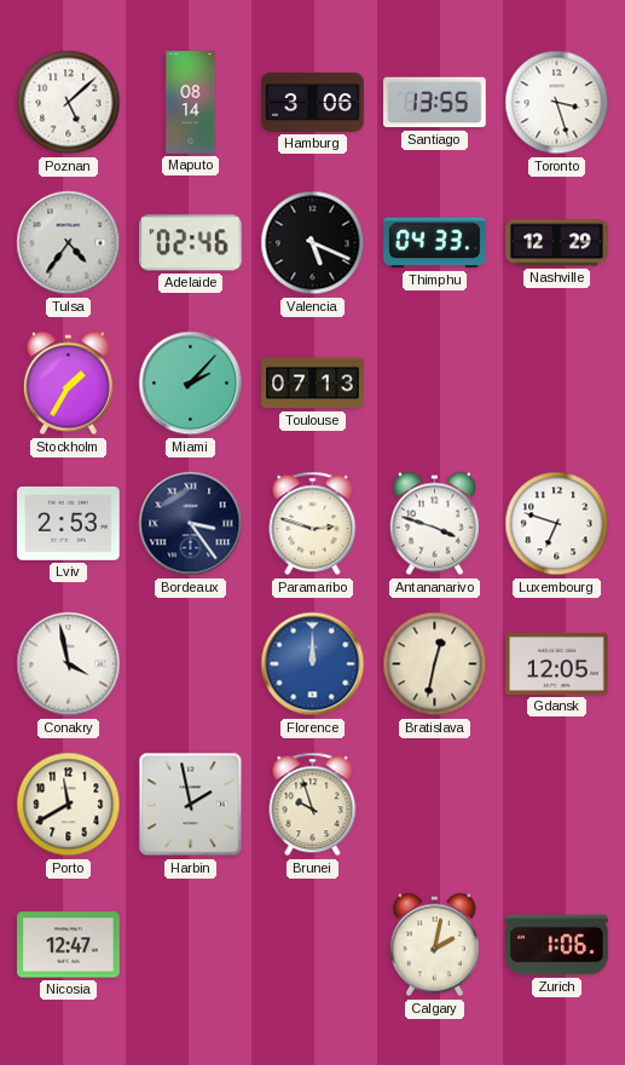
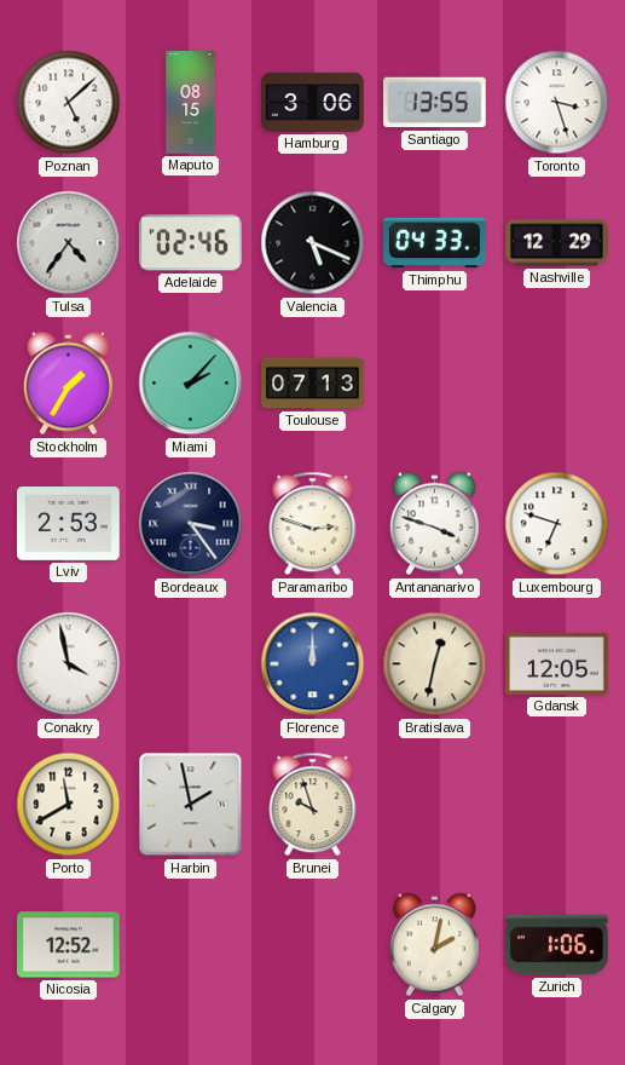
Maputo: 08:14 -> 08:15 (191, 103)
Nicosia: 12:47 -> 12:52 (69, 945)
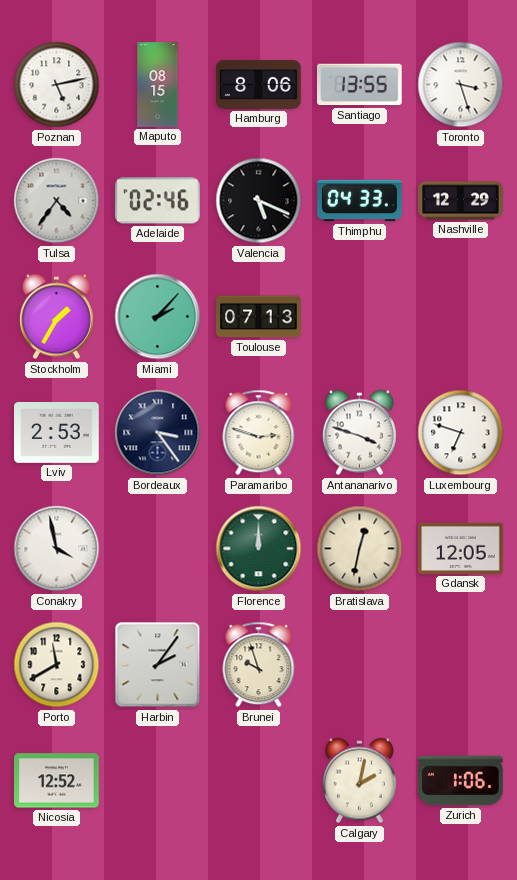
Poznan: 5:08 -> 5:13 (57, 85)
Hamburg: 3:06 -> 8:06 (259, 84)
Florence dial: blue -> green (259, 549)
Harbin: 1:58 -> 2:06 (158, 665)
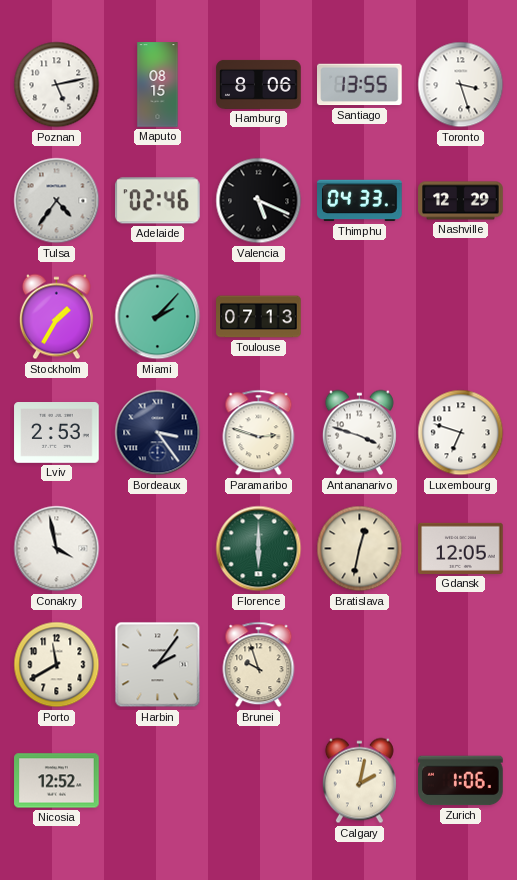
Florence: 12:00 -> 6:00 (259, 549)
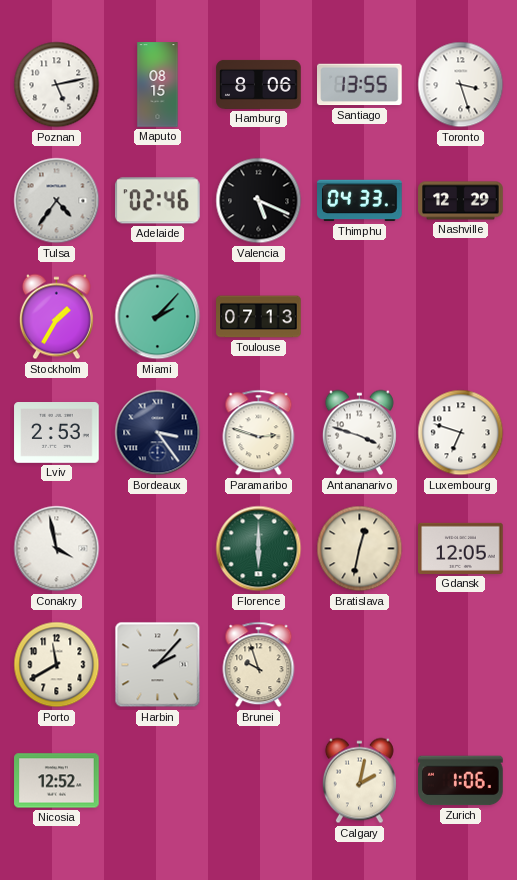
Harbin: 2:06 -> 2:07 (158, 665)
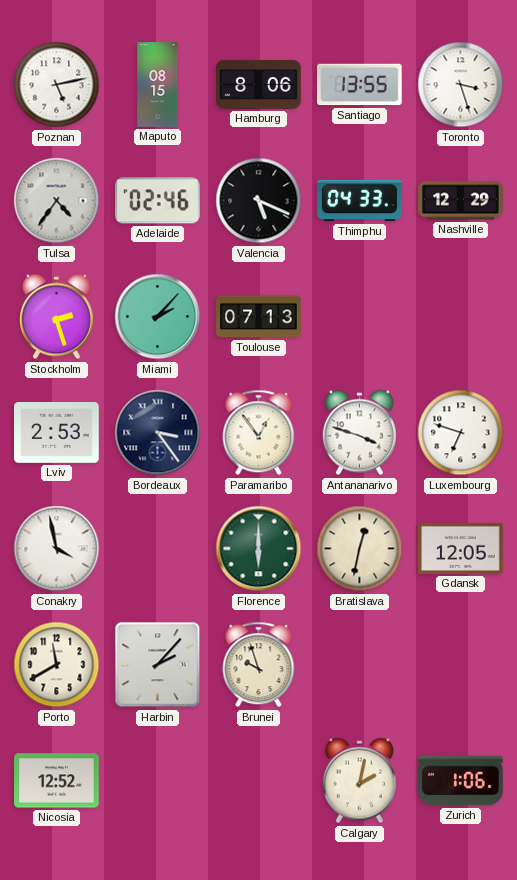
Stockholm: 1:35 -> 2:27 (56, 317)
Paramaribo: 2:48 -> 12:54 (259, 433)
